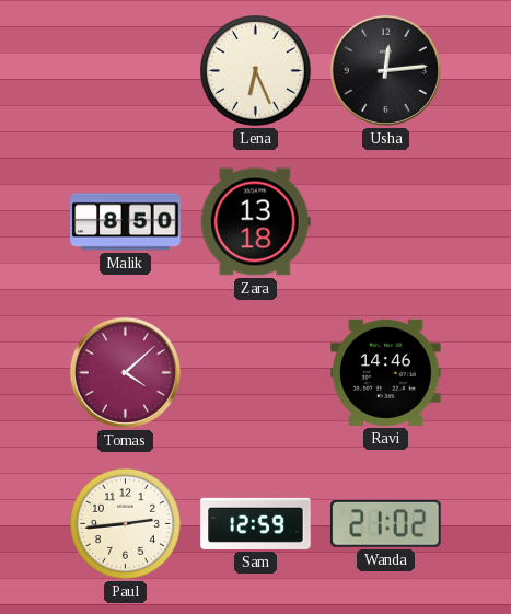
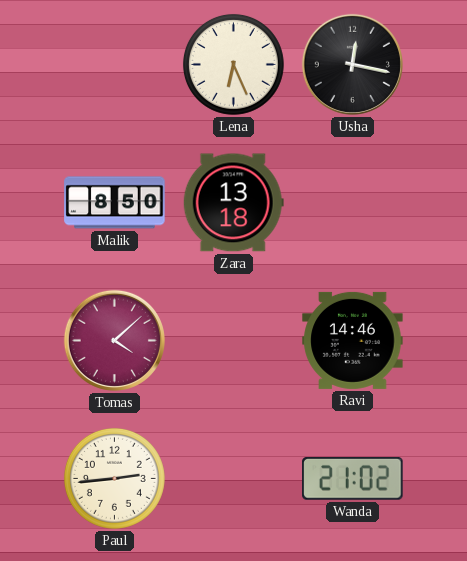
Usha: 12:14 -> 12:17 (352, 64)
Sam: 12:59 -> none (256, 523)
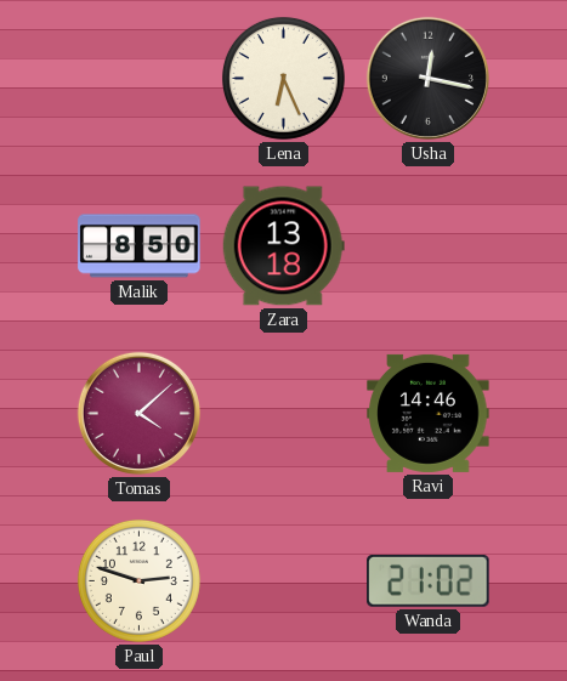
Paul: 2:44 -> 2:48 (138, 580)
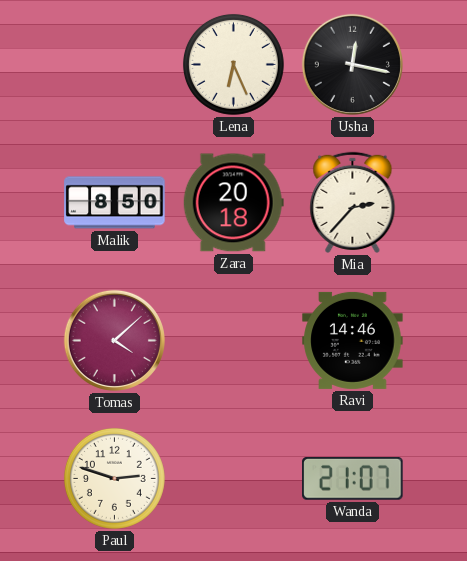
Zara: 13:18 -> 20:18 (233, 203)
Mia: none -> 2:37 (353, 202)
Wanda: 21:02 -> 21:07 (353, 478)
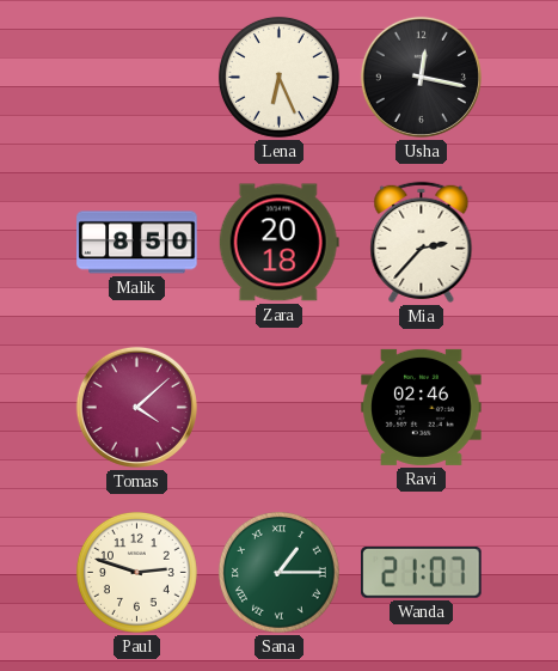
Ravi: 14:46 -> 02:46 (422, 407)
Sana: none -> 1:15 (278, 572)
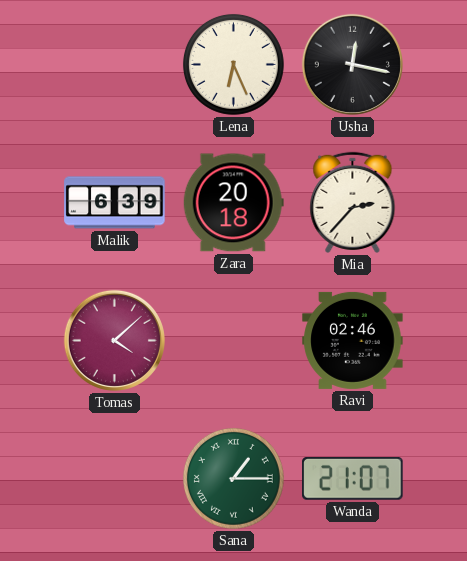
Malik: 8:50 -> 6:39 (115, 203)
Paul: 2:48 -> none (136, 572)
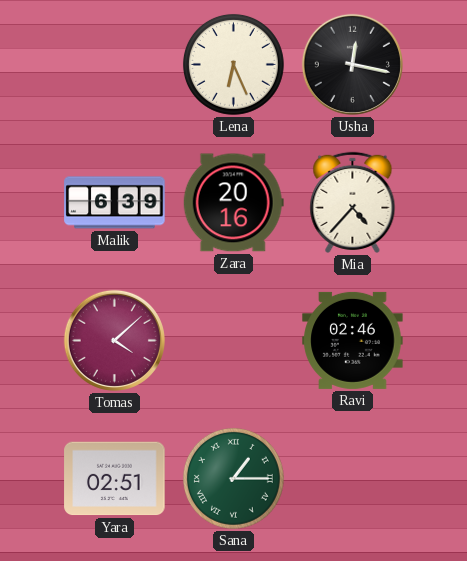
Zara: 20:18 -> 20:16 (233, 203)
Mia: 2:37 -> 4:37 (353, 202)
Yara: none -> 02:51 (115, 479)
Wanda: 21:07 -> none (353, 478)
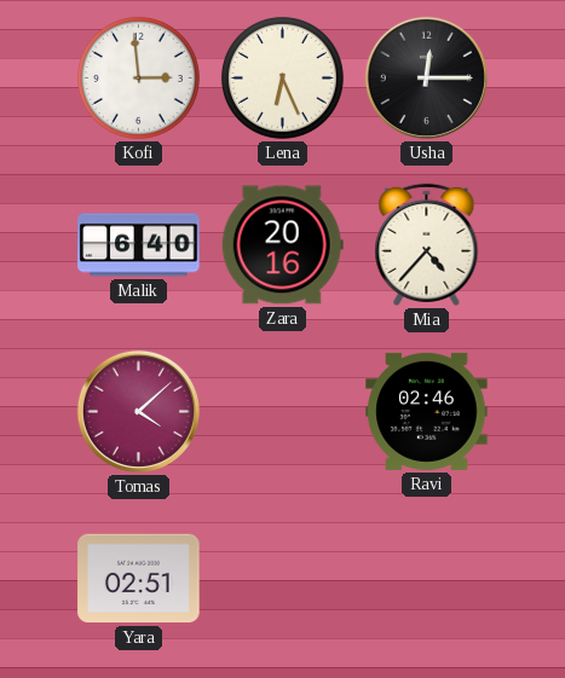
Kofi: none -> 2:59 (138, 77)
Usha: 12:17 -> 12:15 (426, 77)
Malik: 6:39 -> 6:40 (139, 245)
Sana: 1:15 -> none (233, 478)
